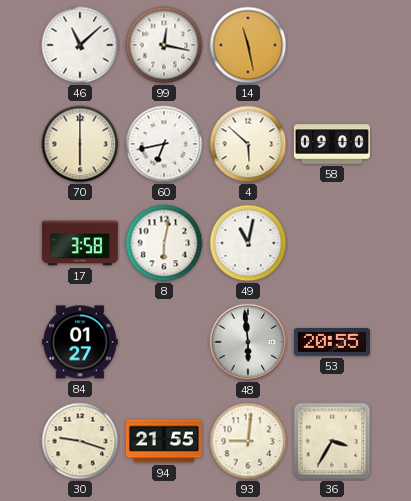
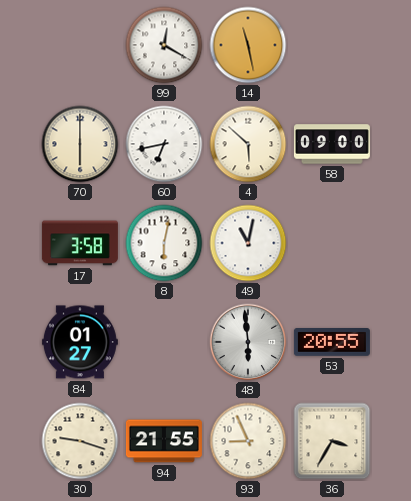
46: 11:08 -> none (80, 45)
99: 12:17 -> 12:20 (164, 45)
93: 9:01 -> 8:56 (248, 441)
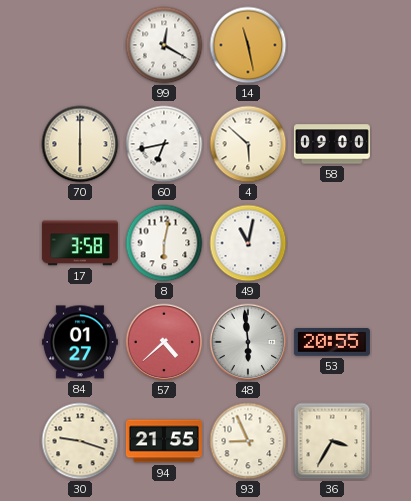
57: none -> 4:38 (164, 342)
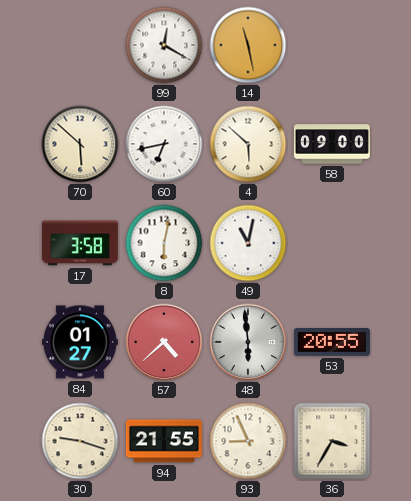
70: 6:00 -> 5:52 (80, 144)
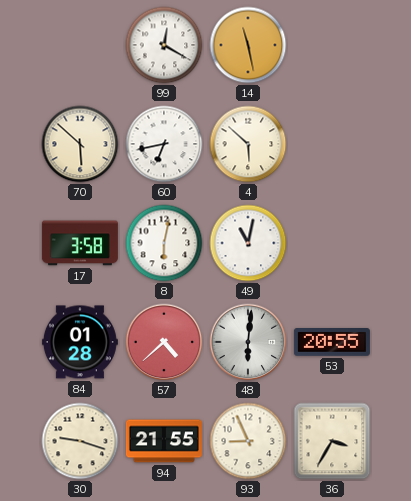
58: 09:00 -> none (332, 144)
84: 01:27 -> 01:28 (80, 342)
48: 5:59 -> 6:01 (248, 342)
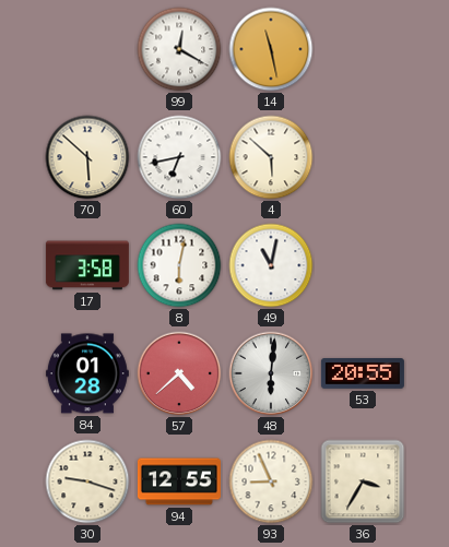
94: 21:55 -> 12:55 (179, 481)
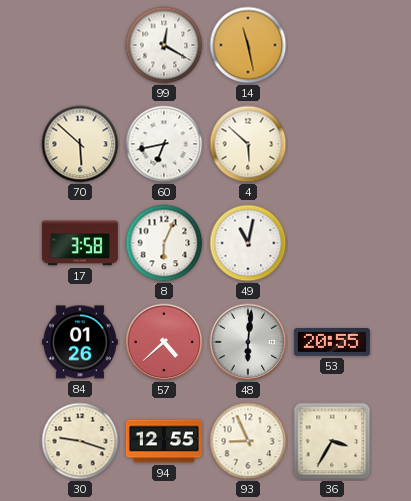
8: 6:02 -> 6:04 (164, 243)
84: 01:28 -> 01:26 (80, 342)
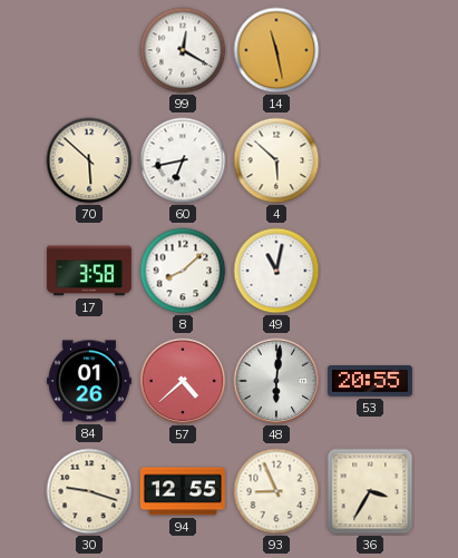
8: 6:04 -> 8:08 (183, 271)
